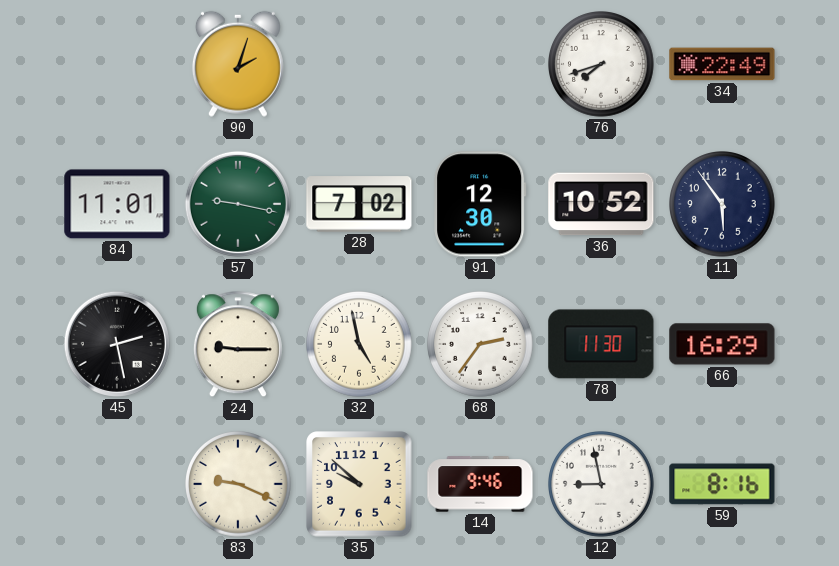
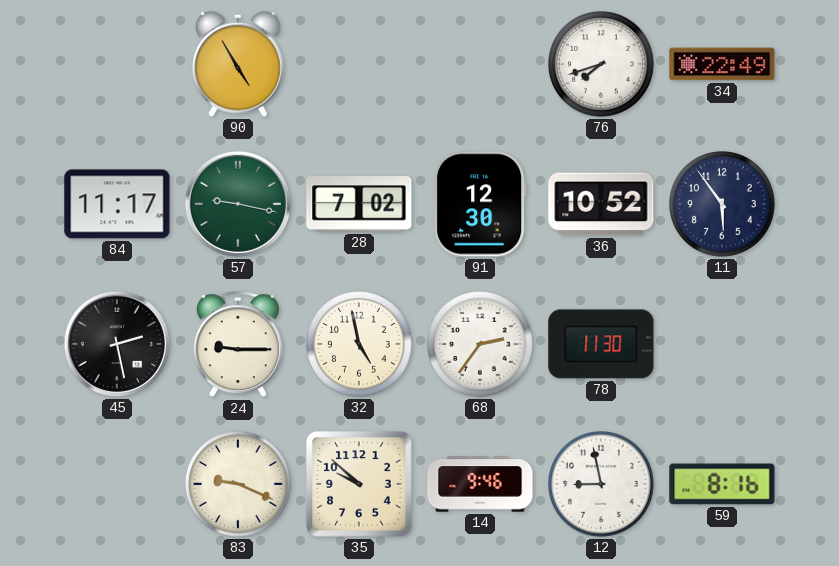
90: 2:03 -> 4:55 (238, 64)
84: 11:01 -> 11:17 (117, 204)
66: 16:29 -> none (722, 344)
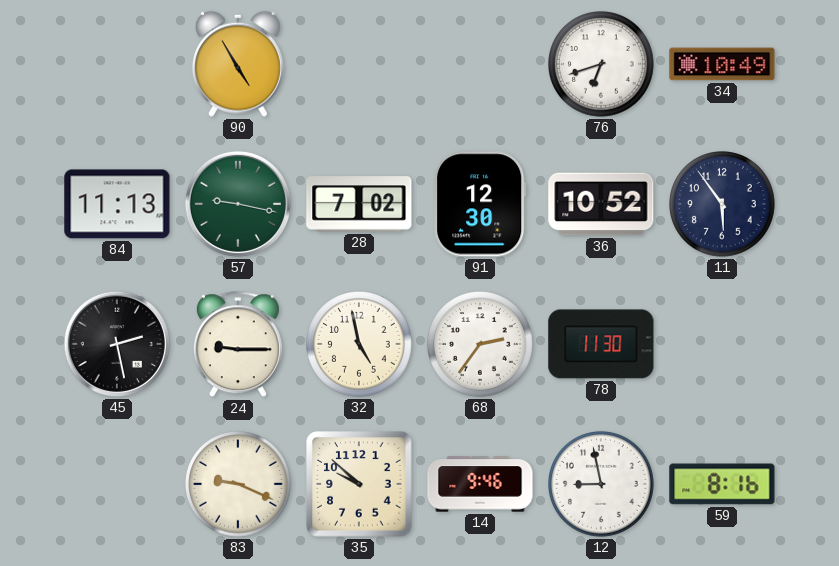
76: 7:42 -> 6:42 (602, 65)
34: 22:49 -> 10:49 (722, 64)
84: 11:17 -> 11:13 (117, 204)
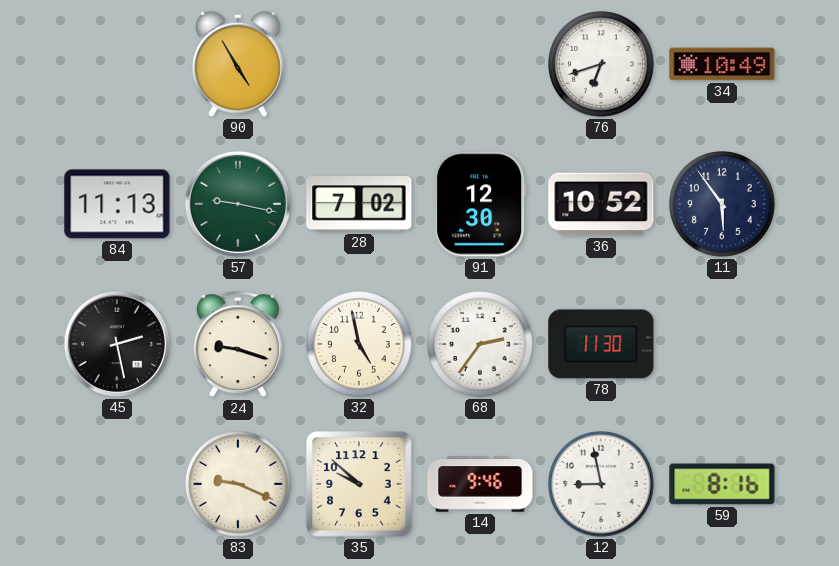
24: 9:15 -> 9:18 (238, 345)
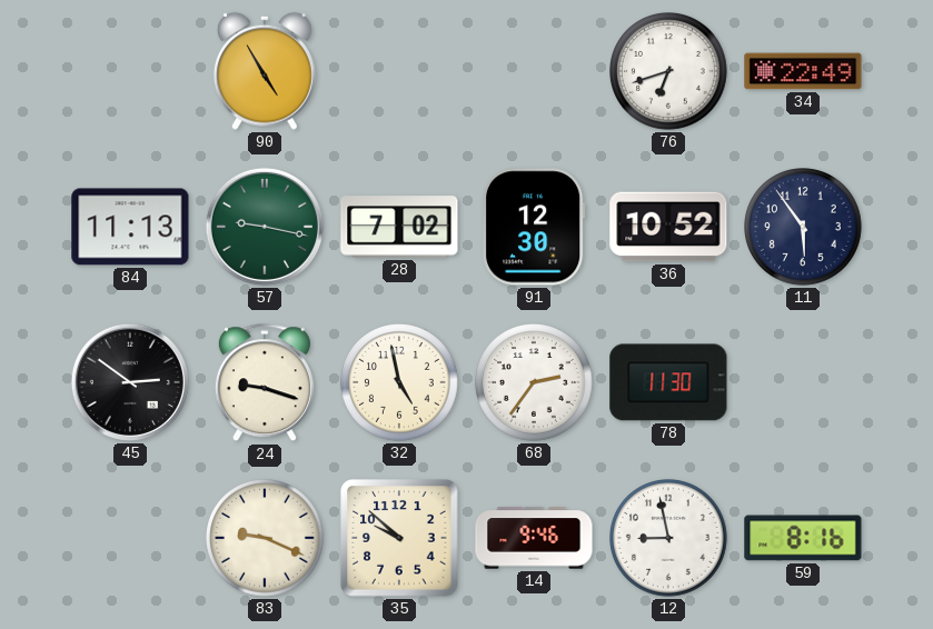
34: 10:49 -> 22:49 (803, 71)
45: 2:28 -> 2:51 (130, 382)
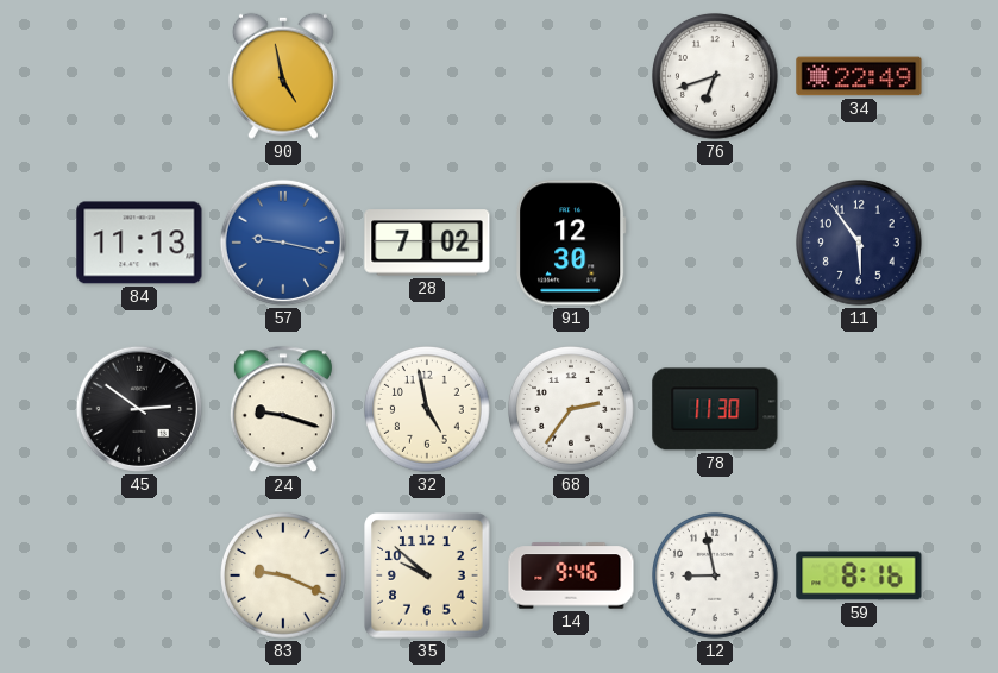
90: 4:55 -> 4:58 (283, 76)
57 dial: green -> blue (283, 243)
36: 10:52 -> none (668, 227)
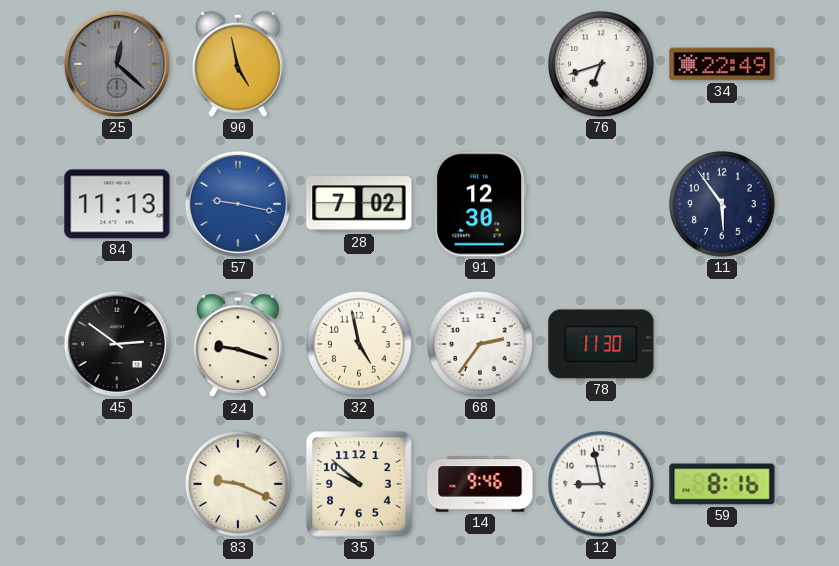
25: none -> 12:22 (117, 64)
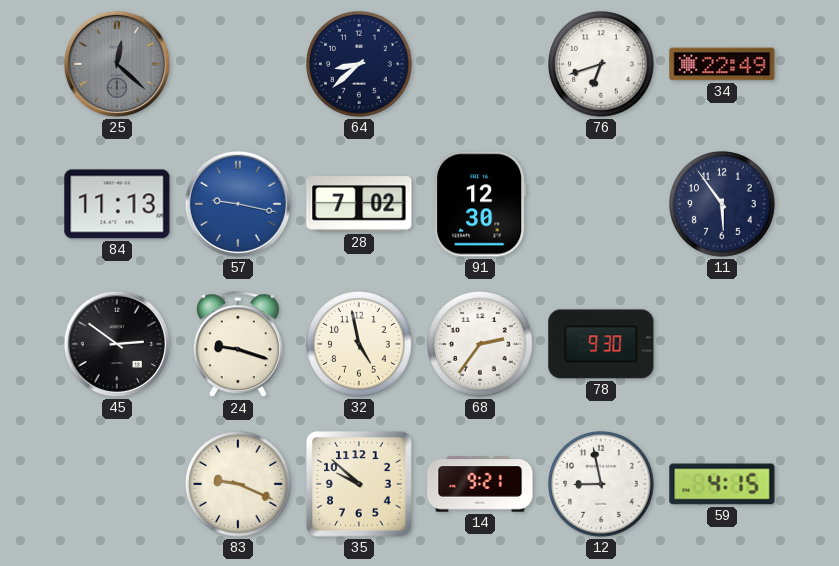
90: 4:58 -> none (238, 64)
64: none -> 8:38 (360, 65)
78: 11:30 -> 9:30 (601, 344)
14: 9:46 -> 9:21 (480, 484)
59: 8:16 -> 4:15 (722, 484)
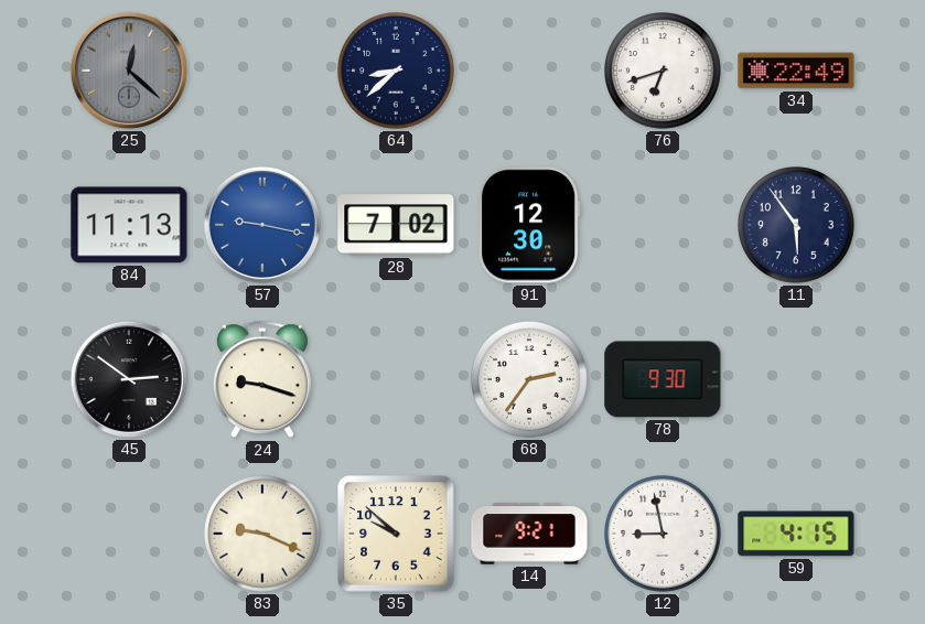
32: 4:58 -> none (360, 345)
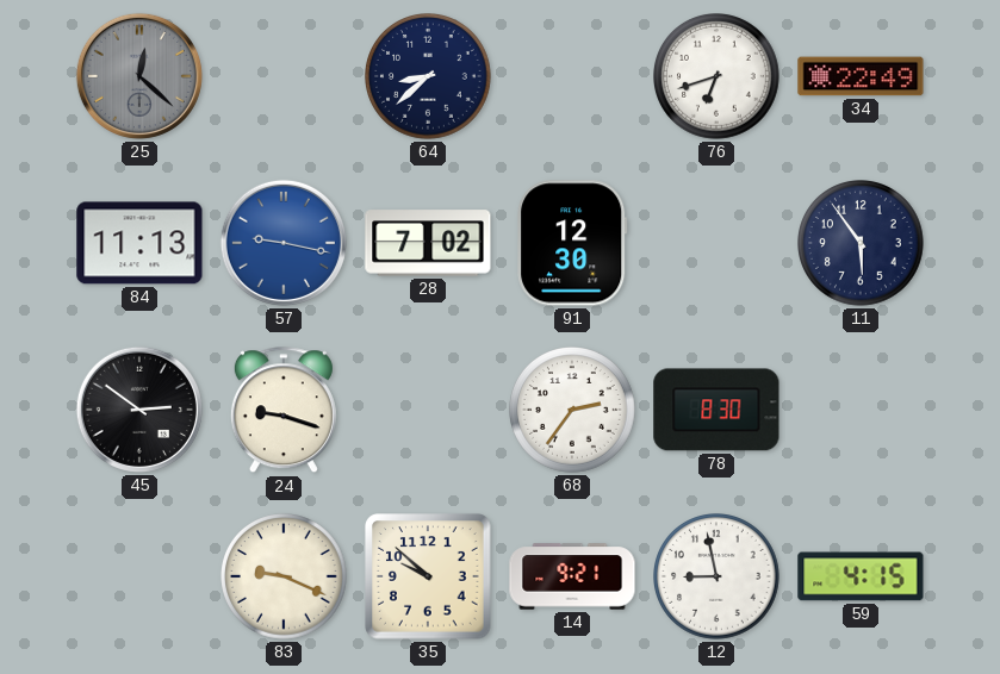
78: 9:30 -> 8:30 (716, 410)
